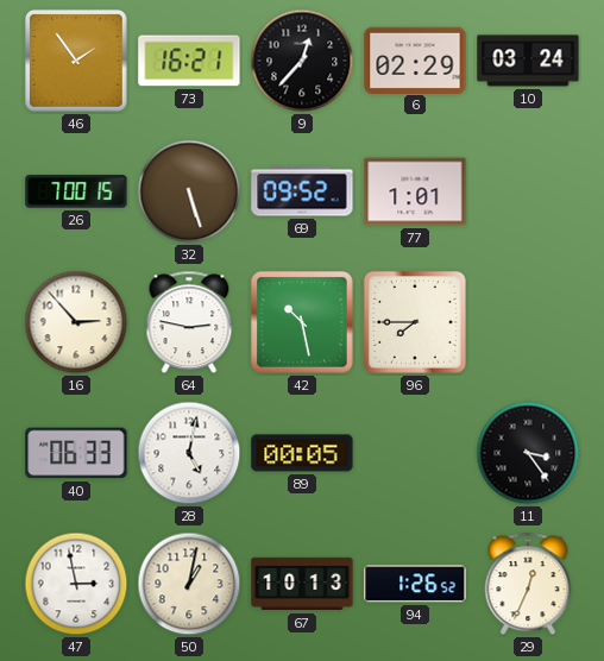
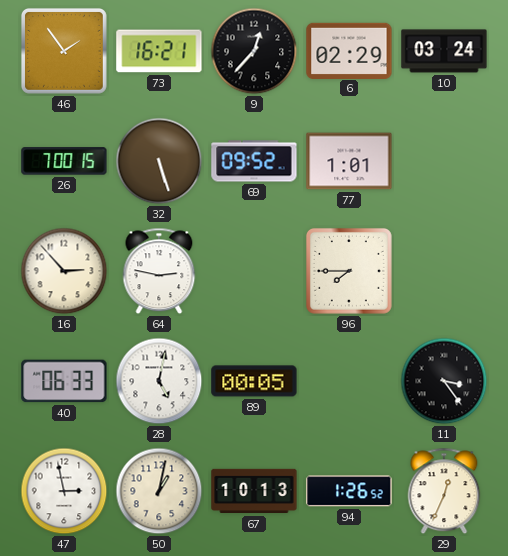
42: 10:28 -> none (302, 322)
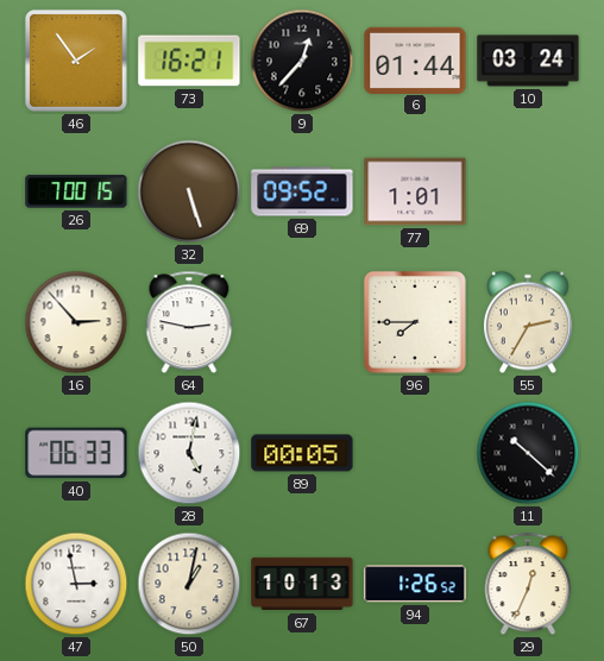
6: 02:29 -> 01:44 (415, 59)
55: none -> 2:35 (528, 322)
11: 3:24 -> 10:22 (528, 453)
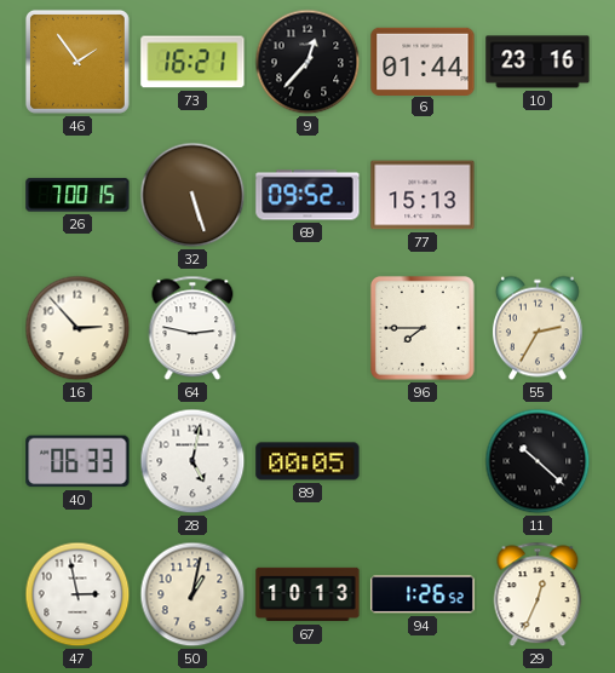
10: 03:24 -> 23:16 (538, 62)
77: 1:01 -> 15:13 (423, 195)
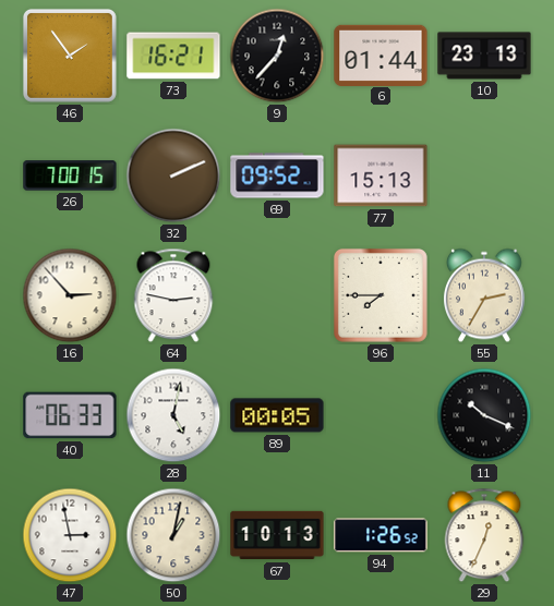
10: 23:16 -> 23:13 (484, 56)
32: 5:27 -> 2:11 (173, 175)
11: 10:22 -> 10:19 (484, 415)
